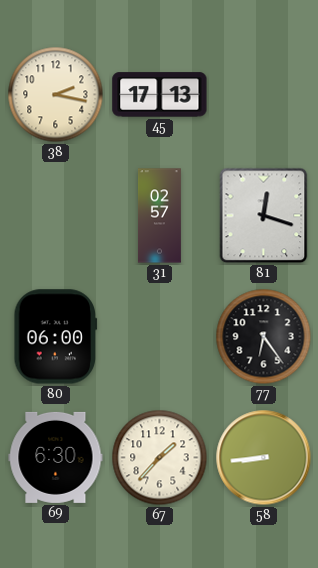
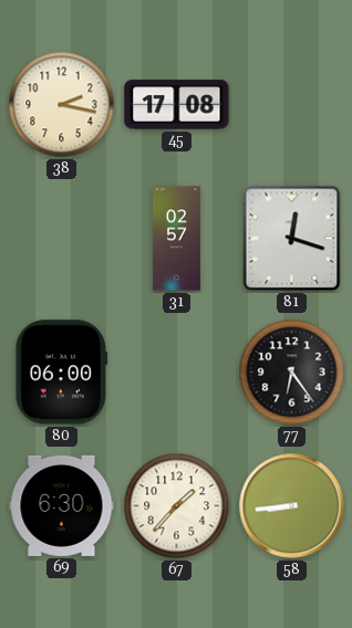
45: 17:13 -> 17:08 (177, 105)
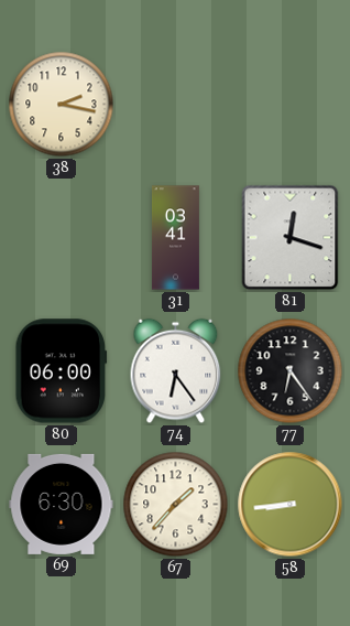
45: 17:08 -> none (177, 105)
31: 02:57 -> 03:41 (175, 238)
74: none -> 6:24 (176, 371)
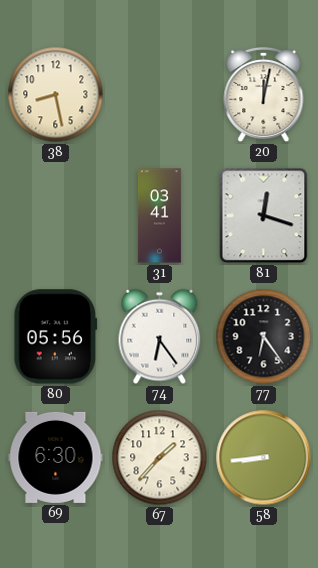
38: 2:17 -> 8:28 (56, 95)
20: none -> 12:02 (264, 96)
80: 06:00 -> 05:56 (56, 337)
